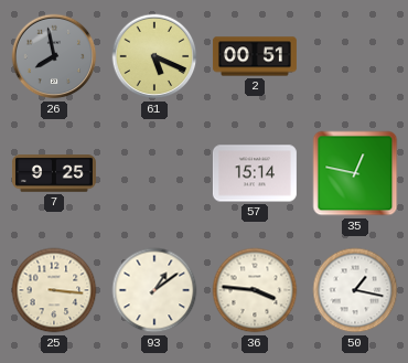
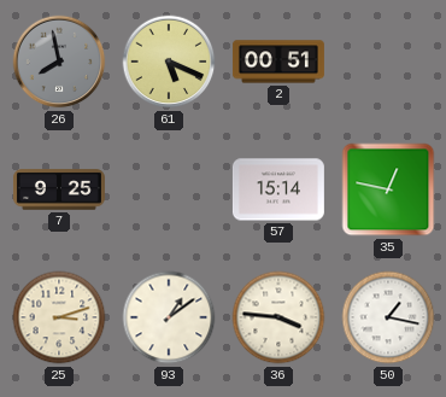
25: 3:16 -> 3:12 (59, 317)
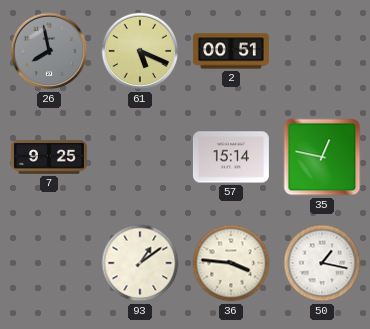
25: 3:12 -> none (59, 317)
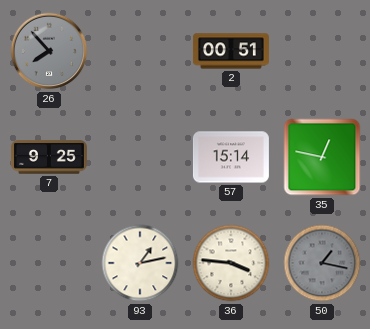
26: 7:58 -> 7:53 (49, 51)
61: 5:19 -> none (140, 51)
93: 1:09 -> 1:13 (140, 263)
50 dial: white -> grey (322, 263)
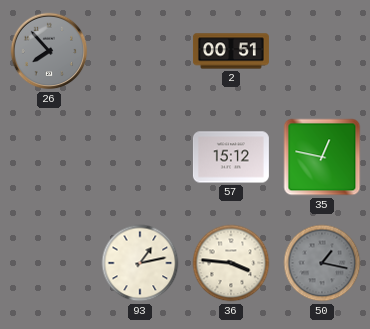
7: 9:25 -> none (49, 157)
57: 15:14 -> 15:12 (231, 157)
